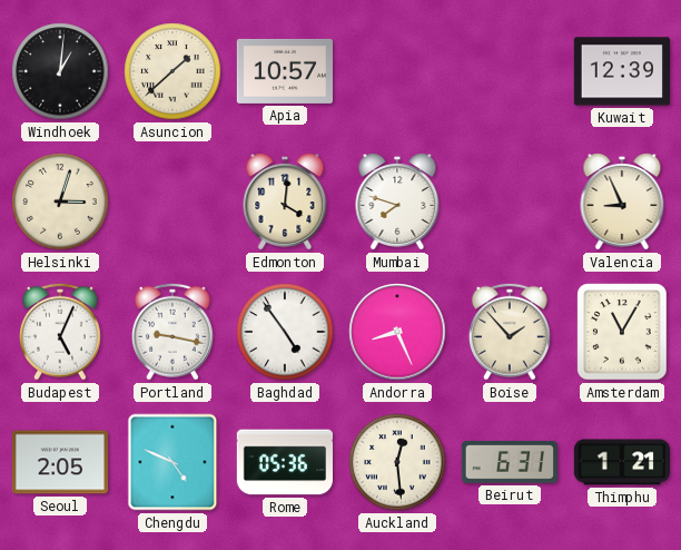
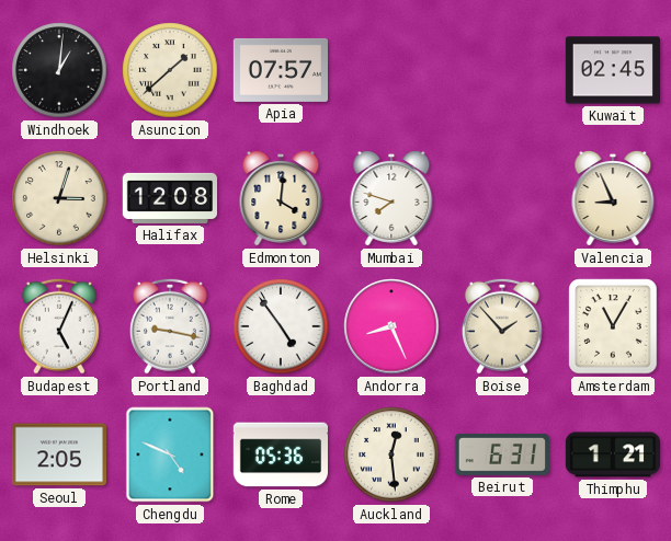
Apia: 10:57 -> 07:57 (280, 70)
Kuwait: 12:39 -> 02:45 (612, 70)
Halifax: none -> 12:08 (170, 198)
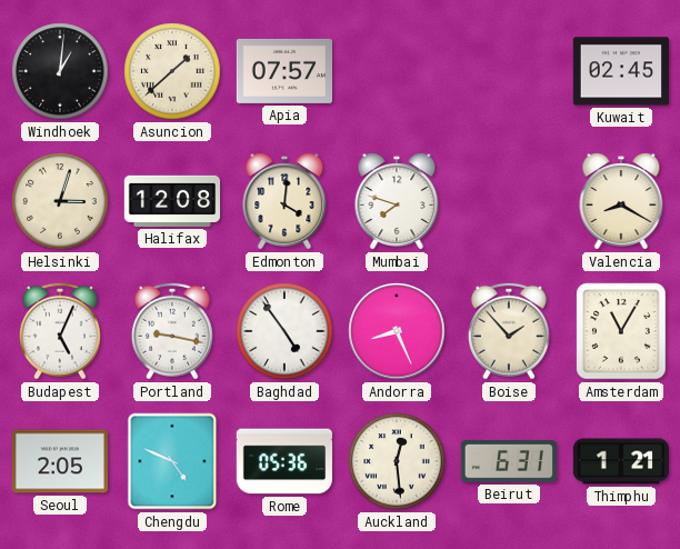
Valencia: 8:56 -> 8:20 (621, 201)
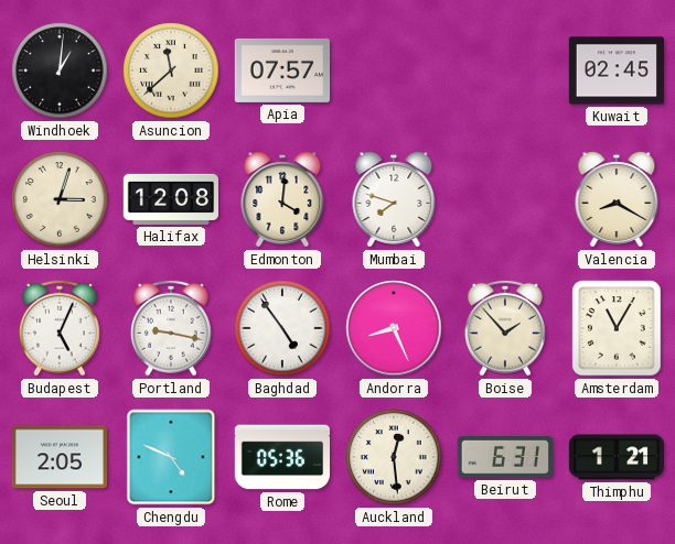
Asuncion: 1:38 -> 11:38 (171, 70)
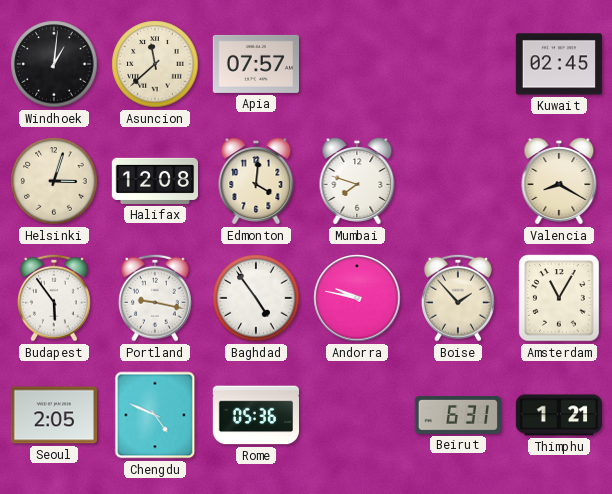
Budapest: 5:04 -> 5:54 (54, 298)
Andorra: 8:26 -> 9:47 (357, 298)
Auckland: 12:29 -> none (394, 457)
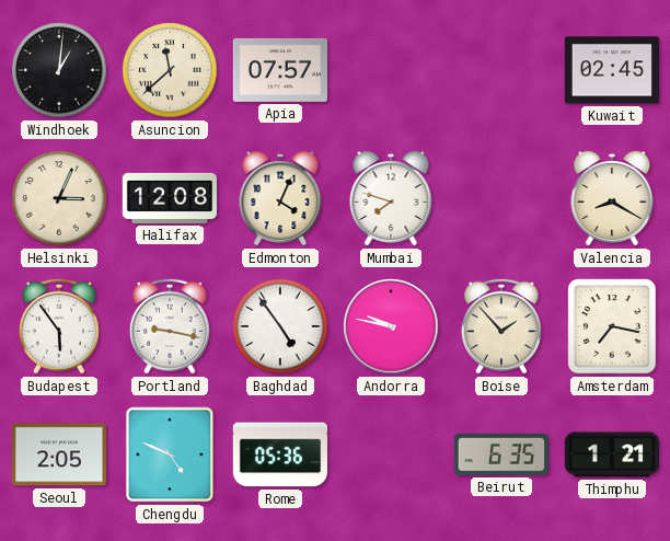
Helsinki: 3:03 -> 3:04 (59, 198)
Edmonton: 4:01 -> 4:04 (280, 198)
Amsterdam: 11:05 -> 7:17 (612, 326)
Beirut: 6:31 -> 6:35 (500, 454)
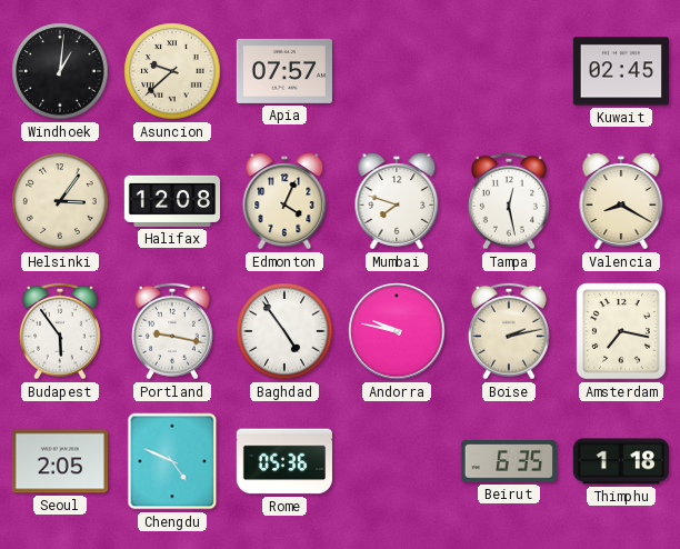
Asuncion: 11:38 -> 9:38 (172, 71)
Helsinki: 3:04 -> 3:06 (60, 201)
Tampa: none -> 12:28 (509, 201)
Boise: 1:53 -> 2:13 (509, 331)
Thimphu: 1:21 -> 1:18 (621, 461)
